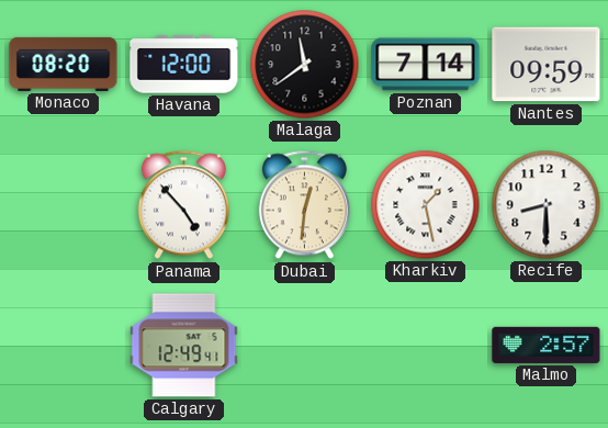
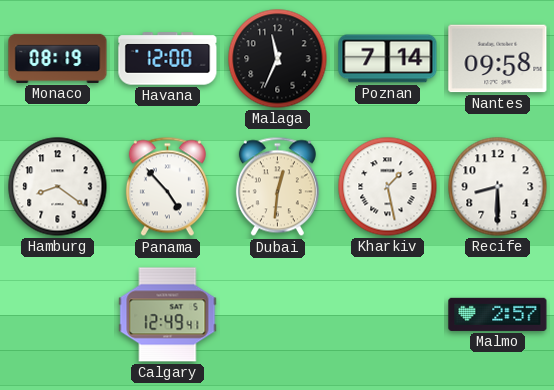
Monaco: 08:20 -> 08:19 (58, 58)
Malaga: 11:39 -> 11:34 (278, 59)
Nantes: 09:59 -> 09:58 (498, 59)
Hamburg: none -> 8:21 (58, 187)
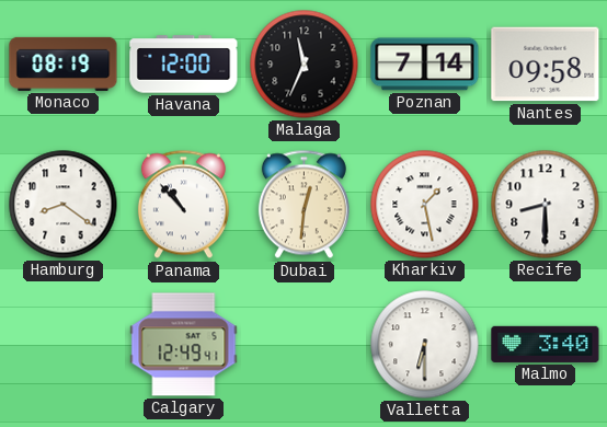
Panama: 4:53 -> 10:53 (183, 205)
Valletta: none -> 6:30 (425, 345)
Malmo: 2:57 -> 3:40 (546, 344)
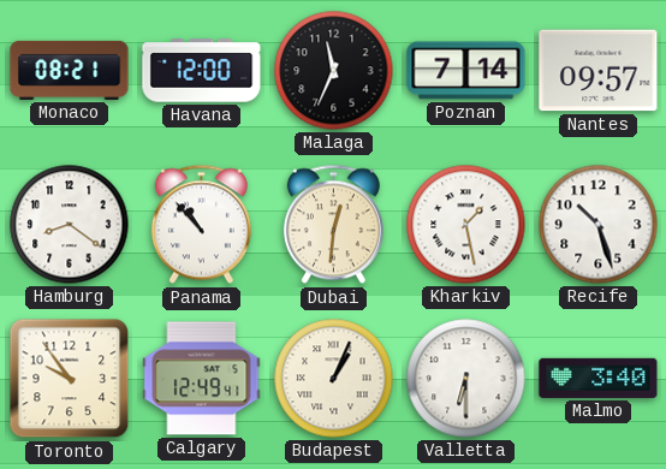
Monaco: 08:19 -> 08:21 (70, 70)
Nantes: 09:58 -> 09:57 (599, 71)
Recife: 8:30 -> 10:27 (599, 225)
Toronto: none -> 9:54 (70, 379)
Budapest: none -> 1:04 (334, 379)
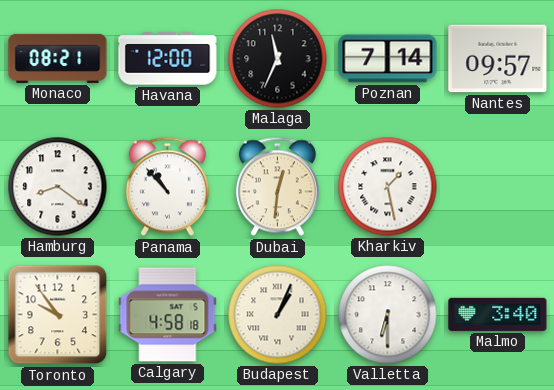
Recife: 10:27 -> none (599, 225)
Calgary: 12:49 -> 4:58 (168, 315)
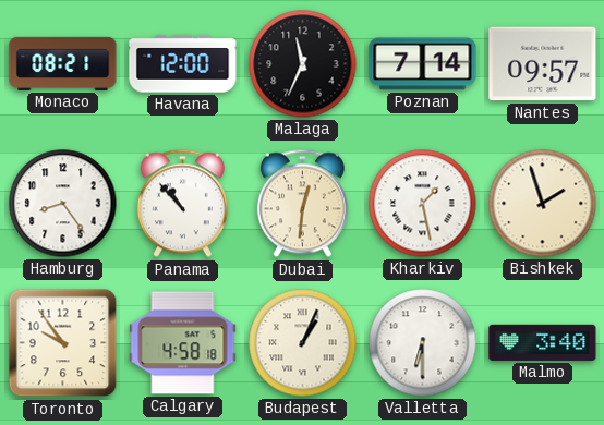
Hamburg: 8:21 -> 8:24 (63, 204)
Bishkek: none -> 1:57 (543, 204)
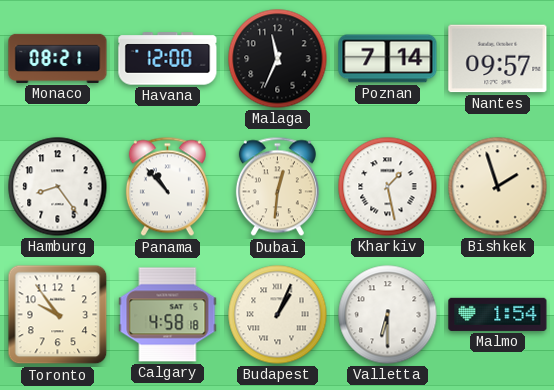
Malmo: 3:40 -> 1:54 (498, 314)
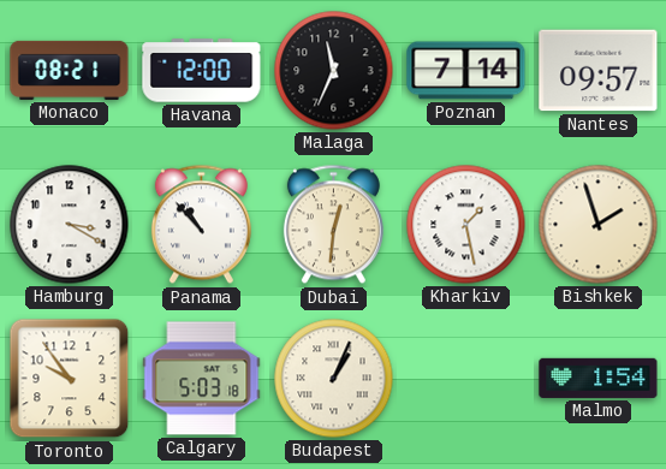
Hamburg: 8:24 -> 3:20 (70, 225)
Calgary: 4:58 -> 5:03 (202, 379)
Valletta: 6:30 -> none (388, 315)
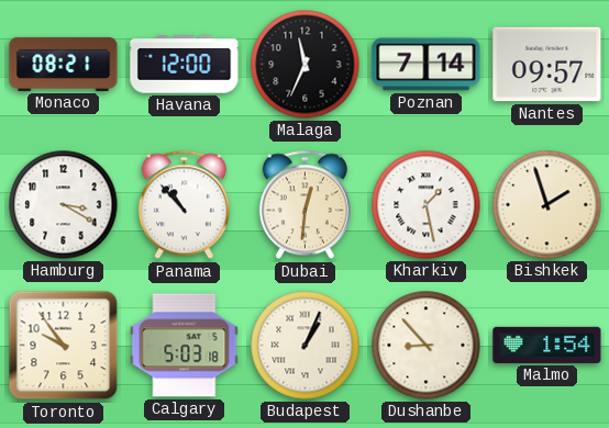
Dushanbe: none -> 8:53 (427, 346)
